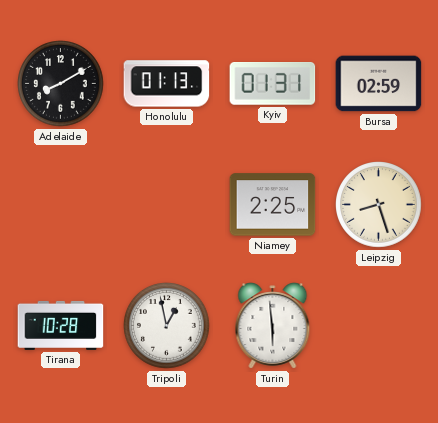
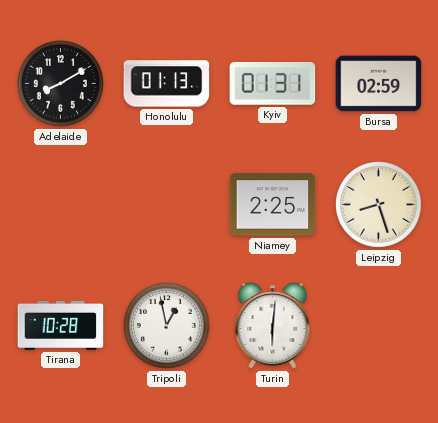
Turin: 5:59 -> 6:01 (273, 326)
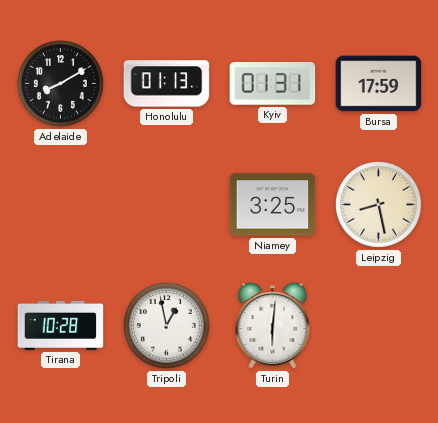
Bursa: 02:59 -> 17:59 (379, 84)
Niamey: 2:25 -> 3:25 (273, 205)
Leipzig: 8:27 -> 8:28 (379, 205)
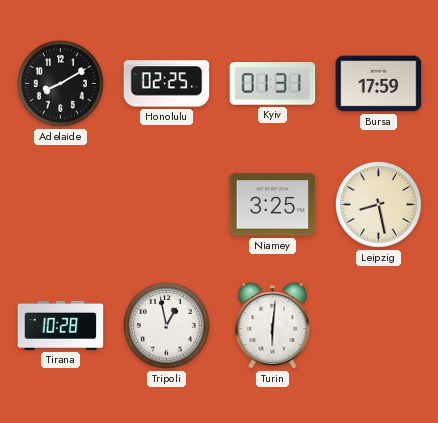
Honolulu: 01:13 -> 02:25 (167, 84)
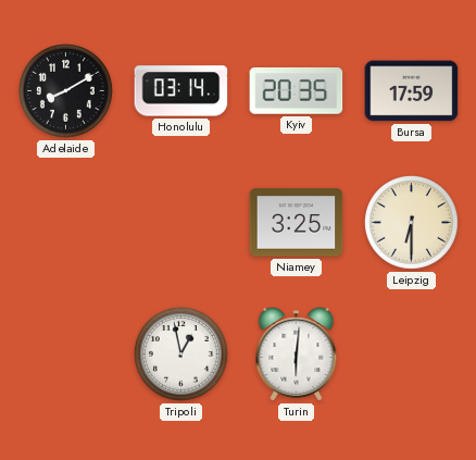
Honolulu: 02:25 -> 03:14 (181, 91)
Kyiv: 01:31 -> 20:35 (297, 91)
Leipzig: 8:28 -> 6:30 (412, 223)
Tirana: 10:28 -> none (61, 325)
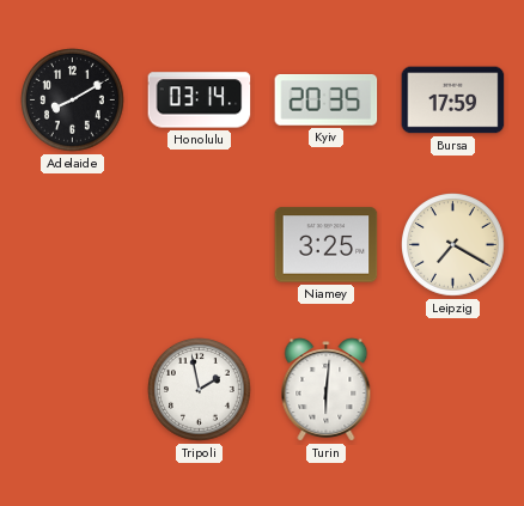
Leipzig: 6:30 -> 7:20 (453, 245)
Tripoli: 12:58 -> 1:58 (200, 390)
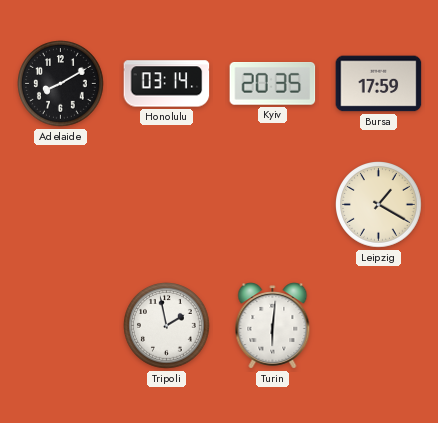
Niamey: 3:25 -> none (327, 245)
Leipzig: 7:20 -> 1:20 (379, 205)
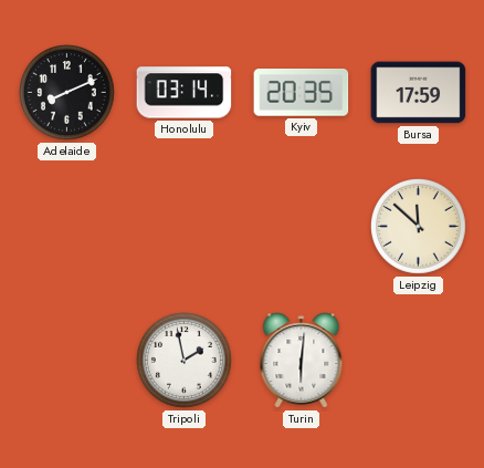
Adelaide: 8:10 -> 8:11 (67, 93)
Leipzig: 1:20 -> 11:52 (419, 227)
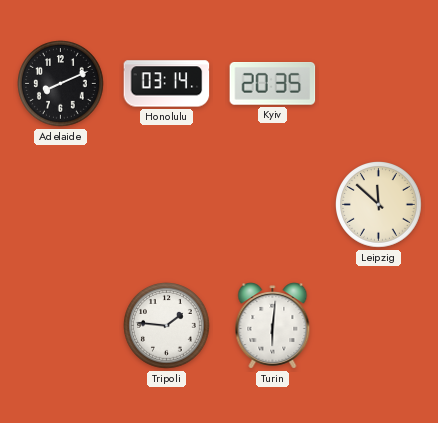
Bursa: 17:59 -> none (419, 93)
Tripoli: 1:58 -> 1:46 (167, 326)
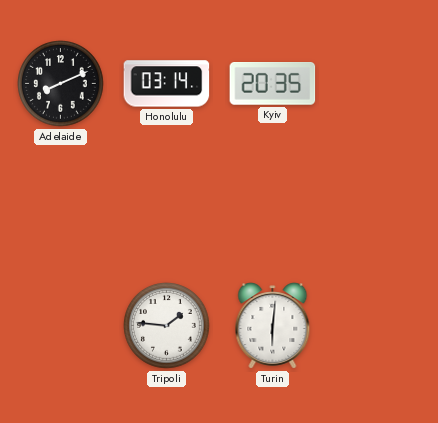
Leipzig: 11:52 -> none (379, 205)
